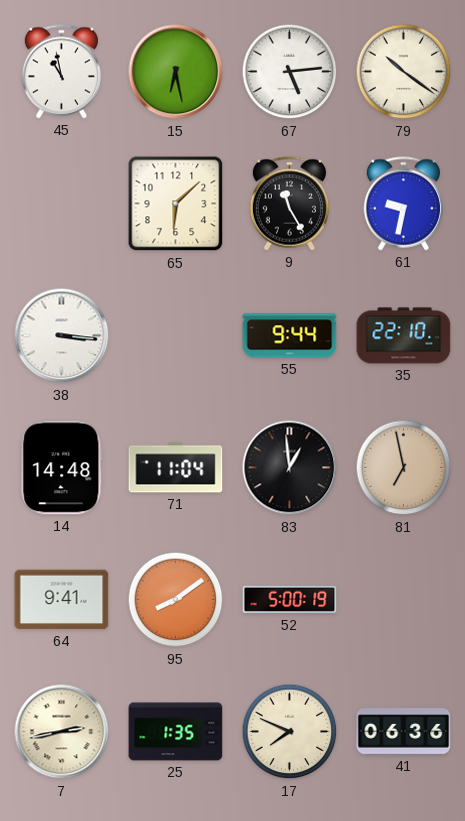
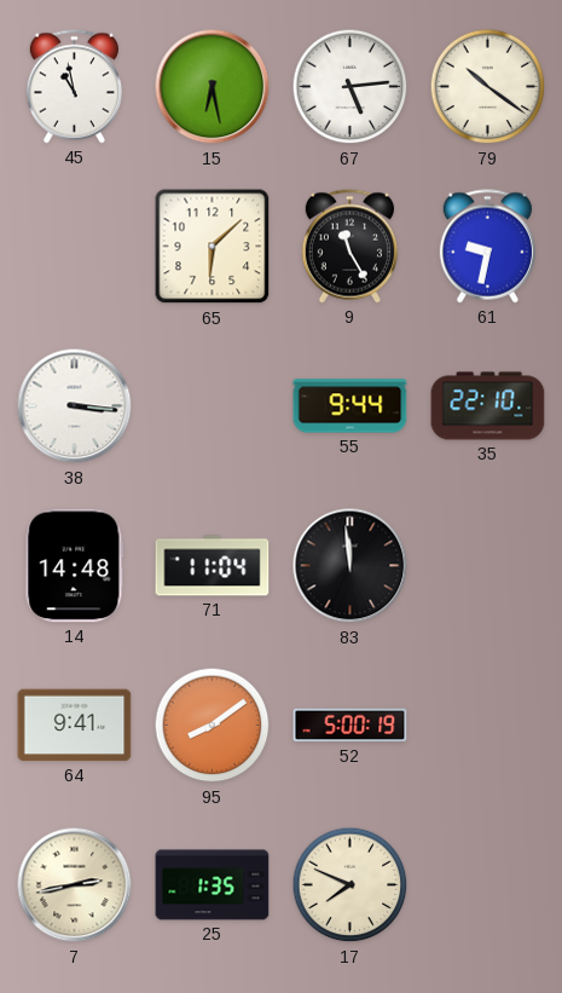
83: 12:59 -> 11:59 (350, 566)
81: 6:58 -> none (404, 468)
41: 06:36 -> none (404, 732)
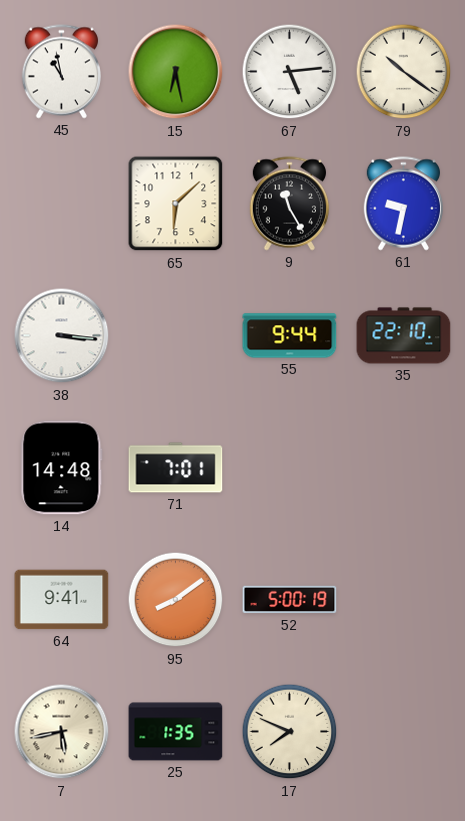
71: 11:04 -> 7:01 (176, 468)
83: 11:59 -> none (350, 566)
7: 2:43 -> 5:43 (62, 732)
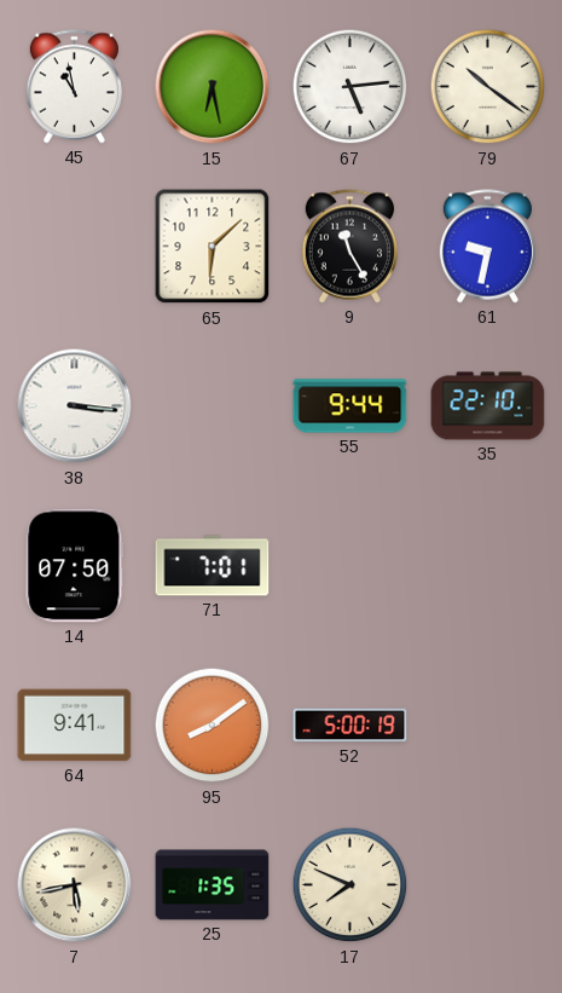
14: 14:48 -> 07:50 (75, 566)
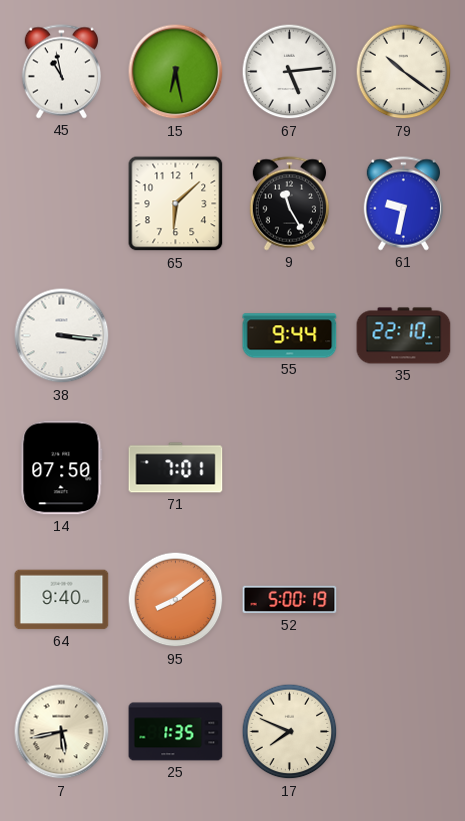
64: 9:41 -> 9:40 (62, 600)
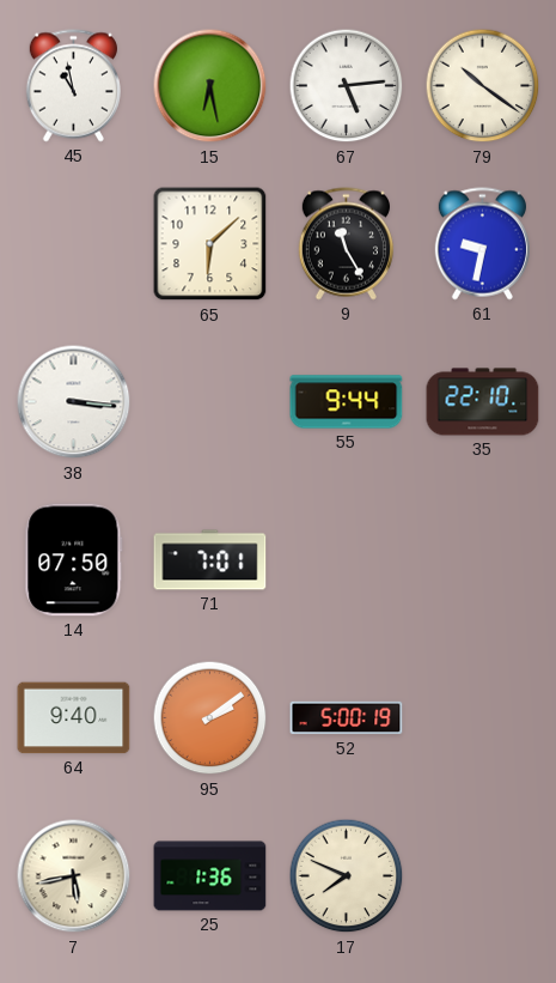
95: 8:09 -> 2:09 (210, 718)
25: 1:35 -> 1:36 (210, 876)
